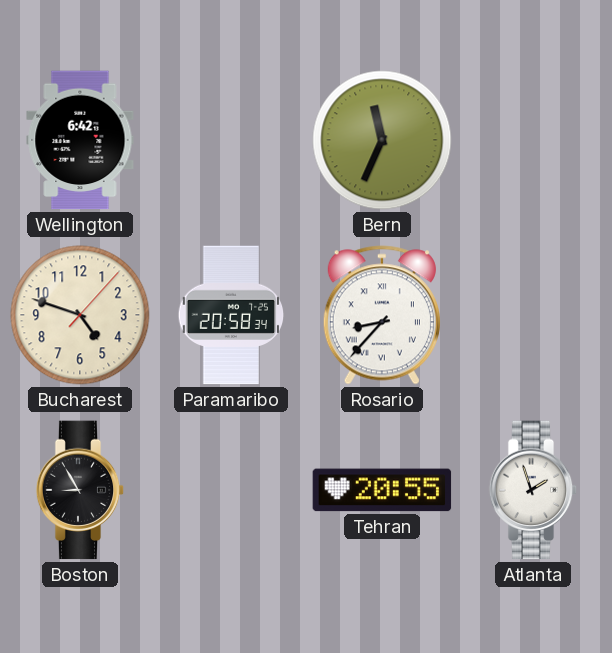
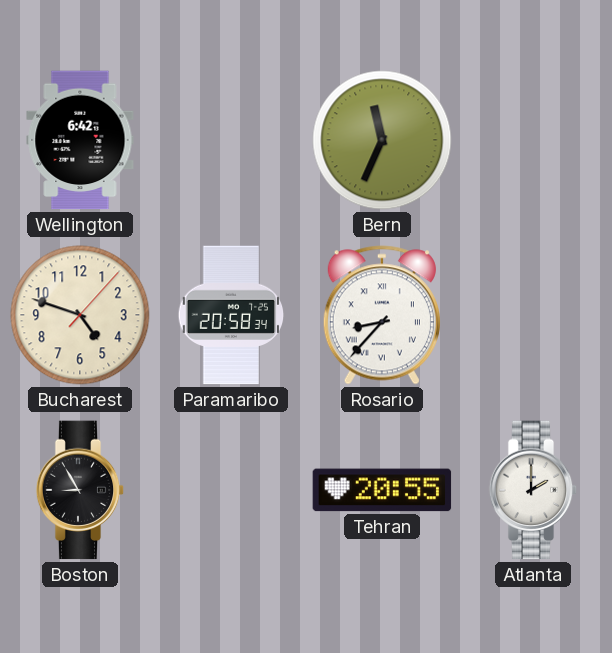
Atlanta: 1:57 -> 2:00 (533, 490)
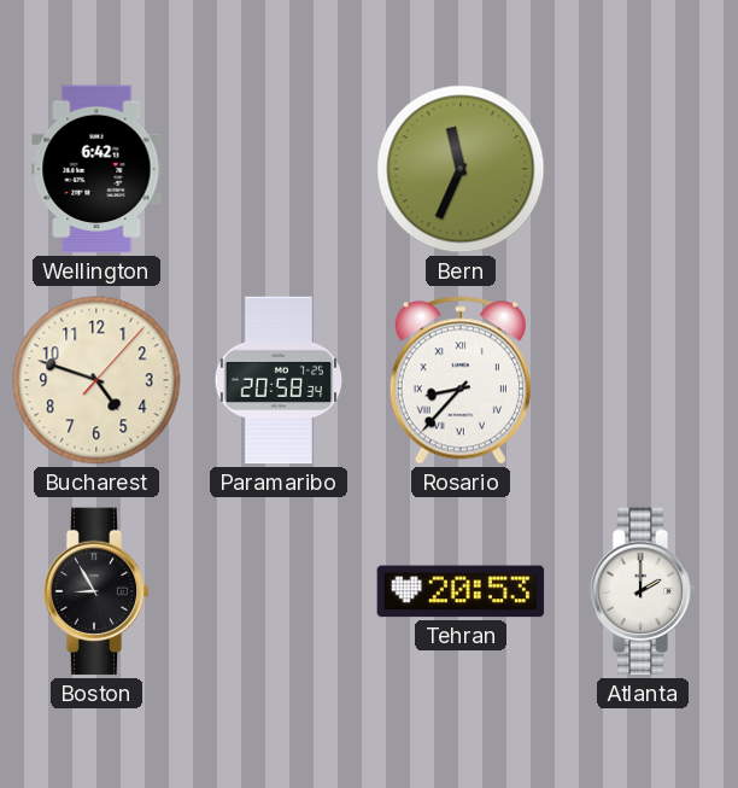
Tehran: 20:55 -> 20:53 (461, 591)
